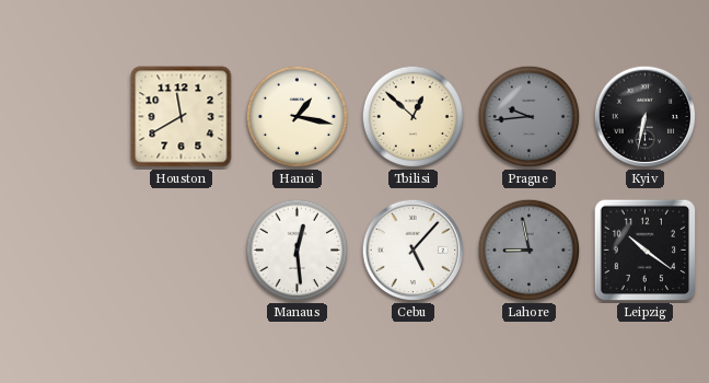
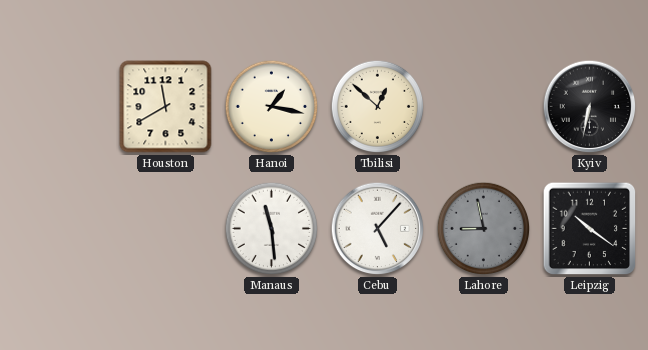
Prague: 9:44 -> none (530, 117)
Manaus: 12:29 -> 11:29 (272, 229)
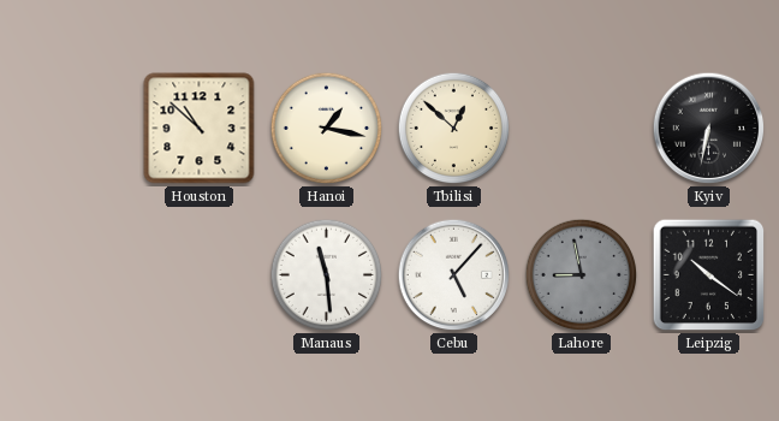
Houston: 11:40 -> 10:52 (200, 129)
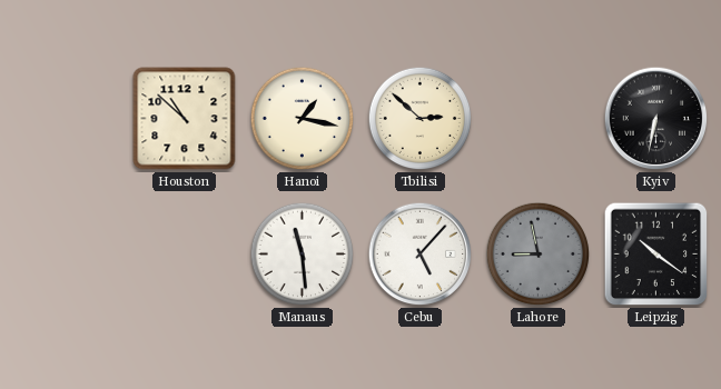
Tbilisi: 12:52 -> 2:52 (421, 119)
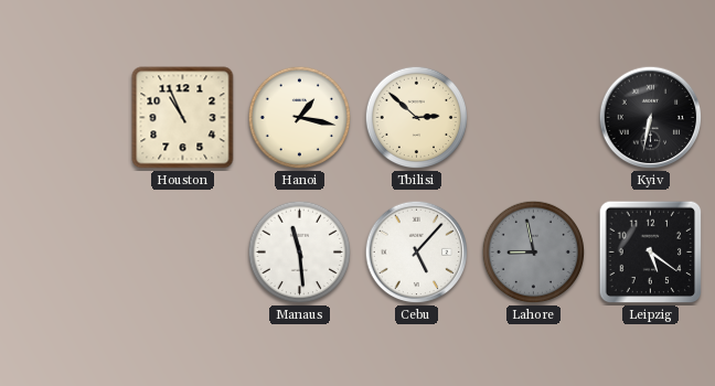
Houston: 10:52 -> 10:56 (183, 118)
Leipzig: 10:21 -> 5:21 (651, 253)
